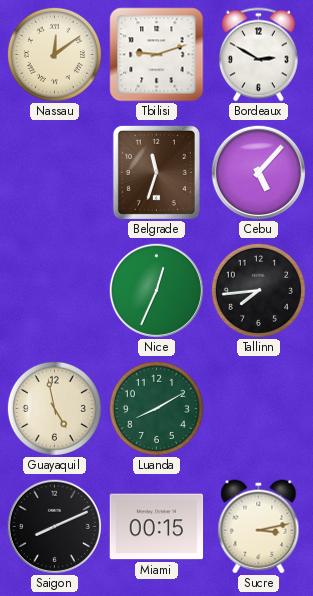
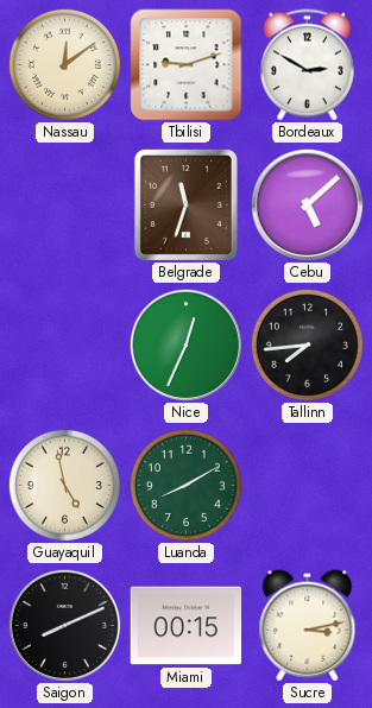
Cebu: 5:07 -> 5:08 (307, 204)
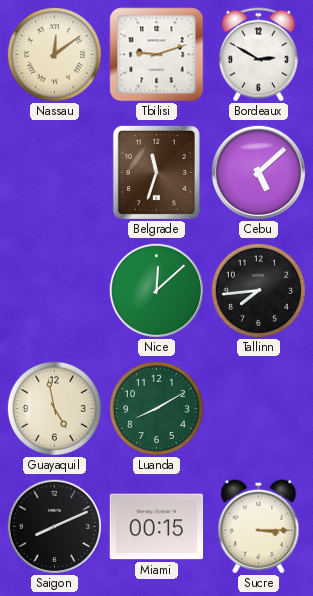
Nice: 12:34 -> 12:08 (156, 290)
Sucre: 3:13 -> 3:15 (259, 527)
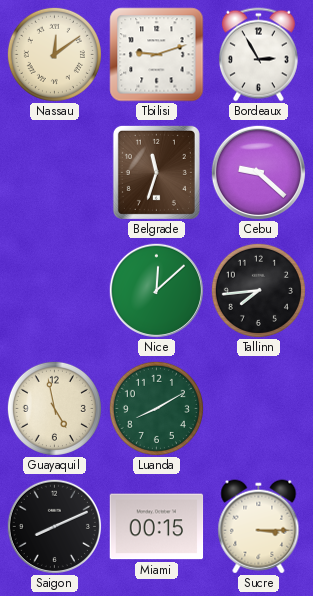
Bordeaux: 2:50 -> 2:55 (258, 55)
Cebu: 5:08 -> 9:22 (258, 172)
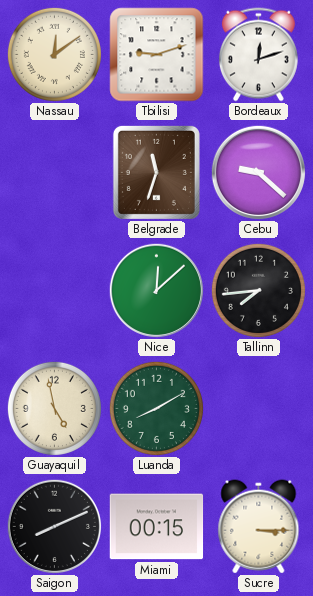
Bordeaux: 2:55 -> 12:12 (258, 55)
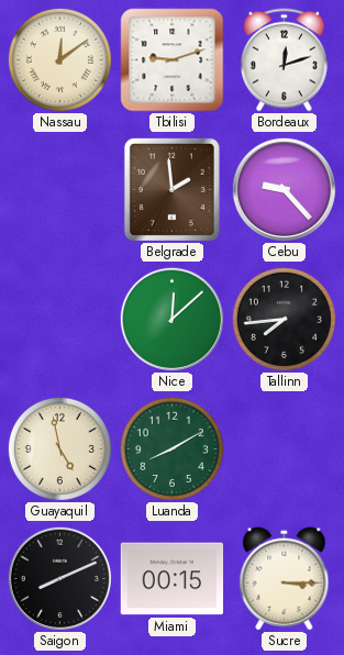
Belgrade: 11:33 -> 1:59 (171, 189)
Cebu: 9:22 -> 9:23 (284, 189)
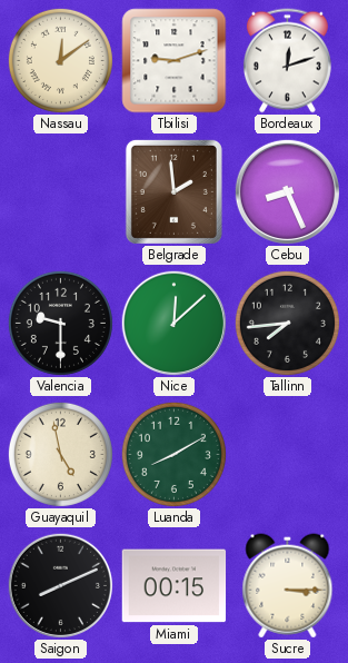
Cebu: 9:23 -> 8:26 (287, 191)
Valencia: none -> 9:30 (60, 323)
